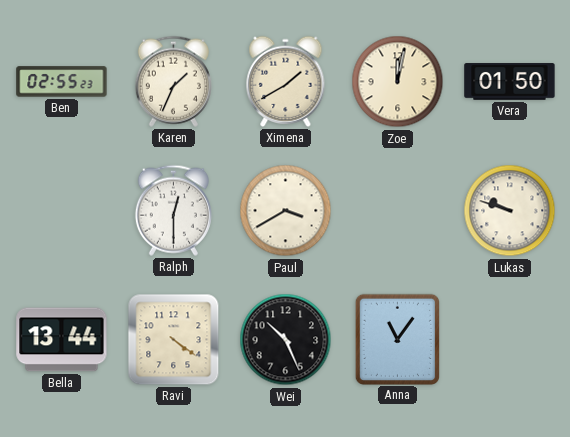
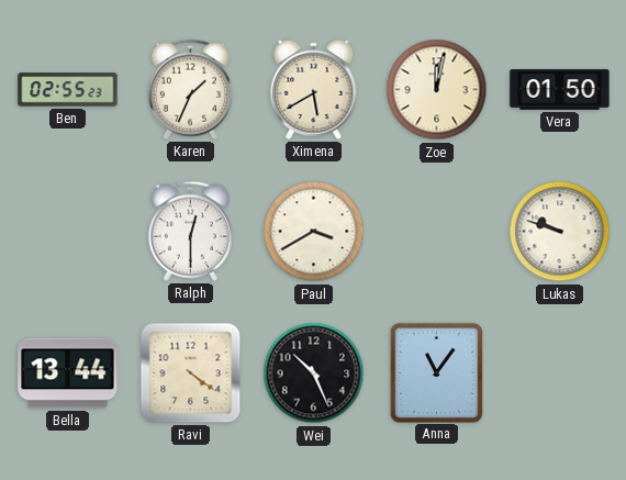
Ximena: 1:40 -> 5:40 (314, 89)
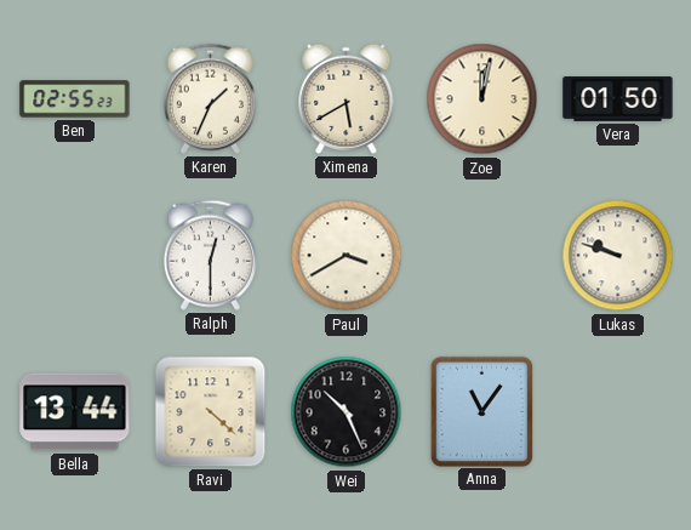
Ravi: 4:21 -> 4:22 (211, 412)
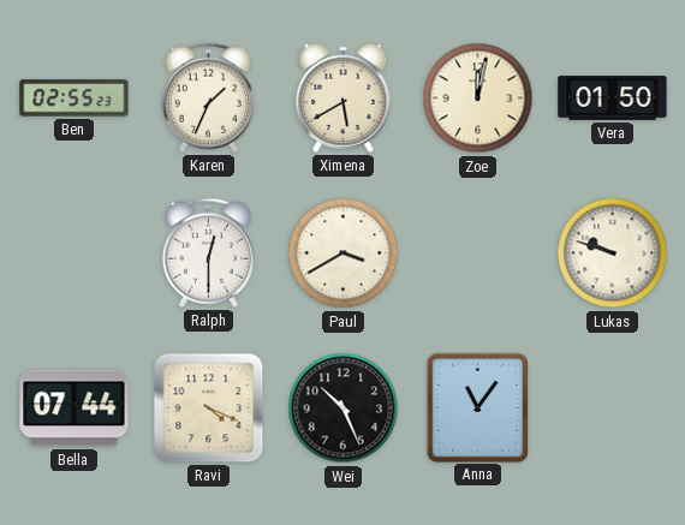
Bella: 13:44 -> 07:44 (75, 408)
Ravi: 4:22 -> 4:19 (209, 408)
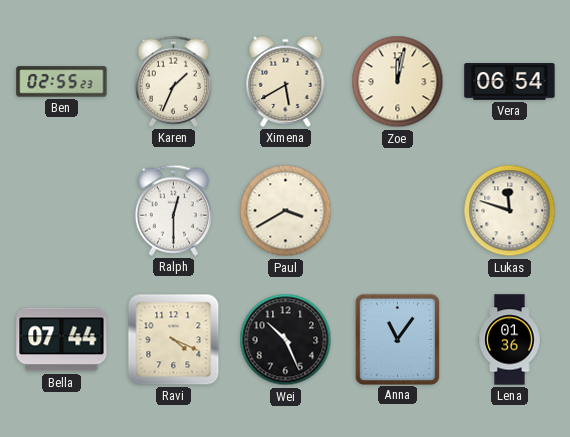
Vera: 01:50 -> 06:54 (510, 82)
Lukas: 9:48 -> 11:48 (510, 211)
Lena: none -> 01:36 (510, 340)
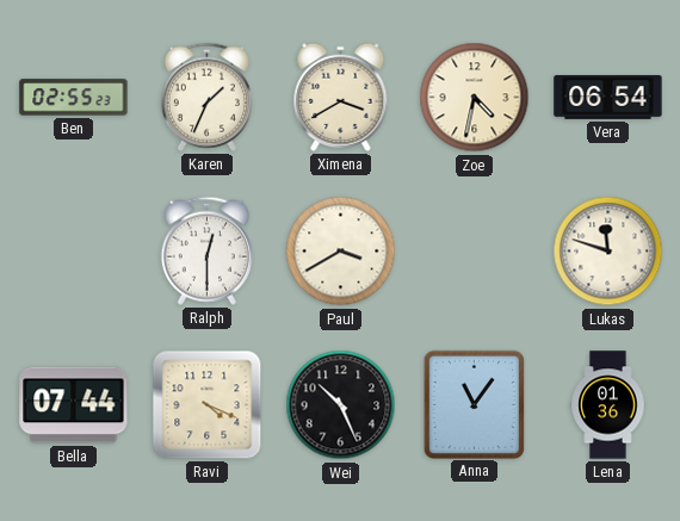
Ximena: 5:40 -> 3:40 (341, 97)
Zoe: 12:02 -> 4:32 (475, 98)
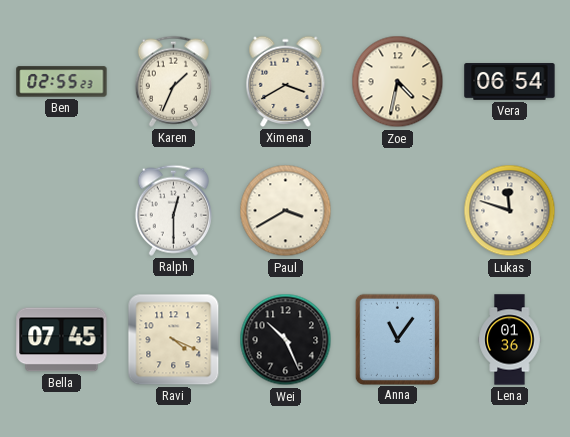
Bella: 07:44 -> 07:45 (62, 340)
